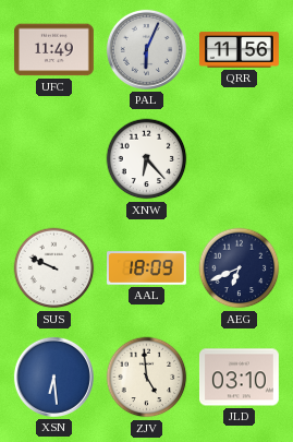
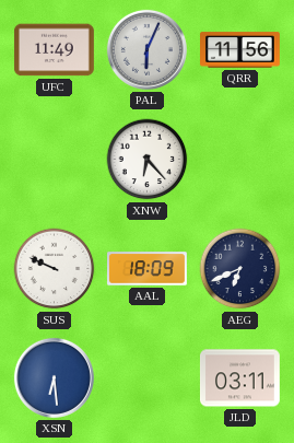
ZJV: 4:59 -> none (147, 378)
JLD: 03:10 -> 03:11 (239, 378)
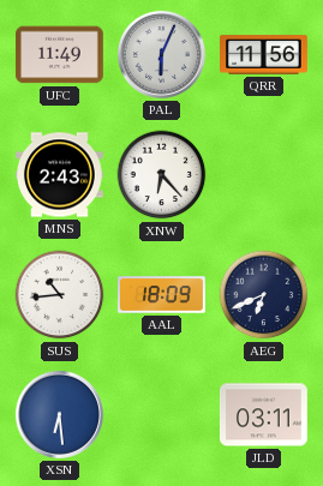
MNS: none -> 2:43 (60, 175)
SUS: 9:49 -> 10:44 (60, 295)
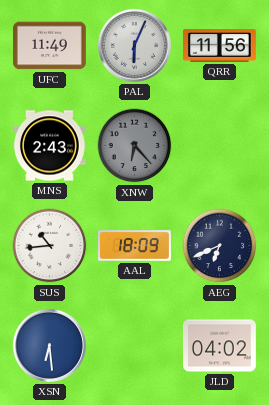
XNW dial: white -> grey (135, 146)
JLD: 03:11 -> 04:02 (219, 346)
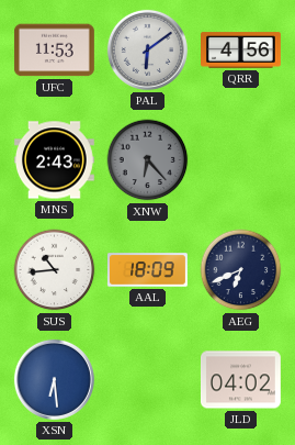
UFC: 11:49 -> 11:53 (54, 51)
PAL: 6:04 -> 6:09 (147, 49)
QRR: 11:56 -> 4:56 (241, 51)
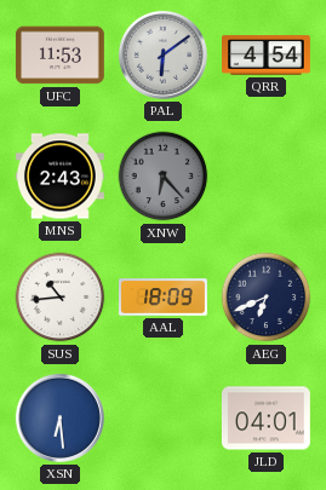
QRR: 4:56 -> 4:54 (267, 56)
JLD: 04:02 -> 04:01 (265, 419)
